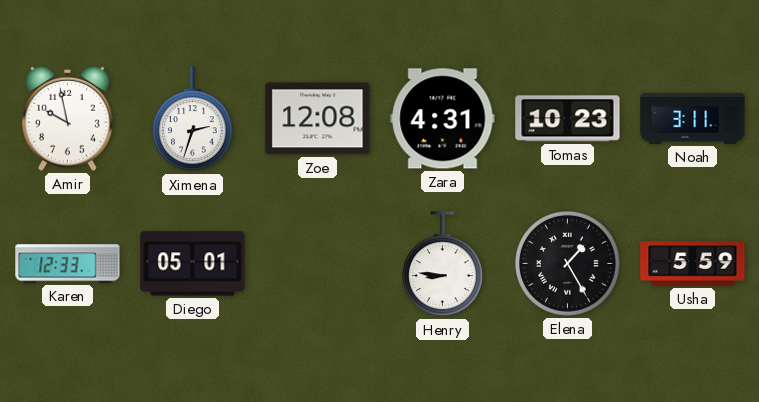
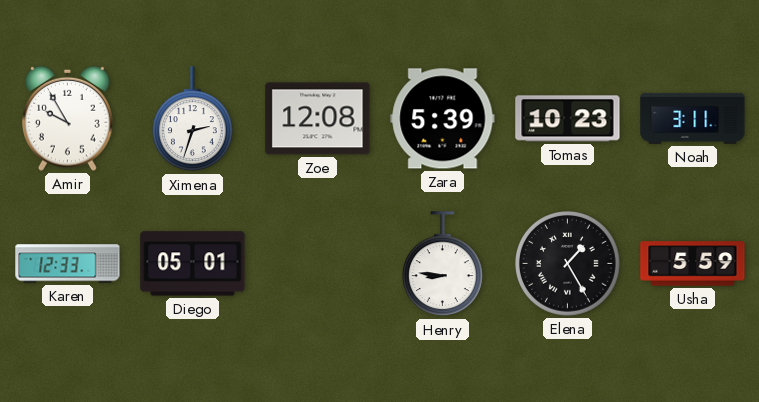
Amir: 9:58 -> 9:55 (68, 118)
Zara: 4:31 -> 5:39 (443, 119)
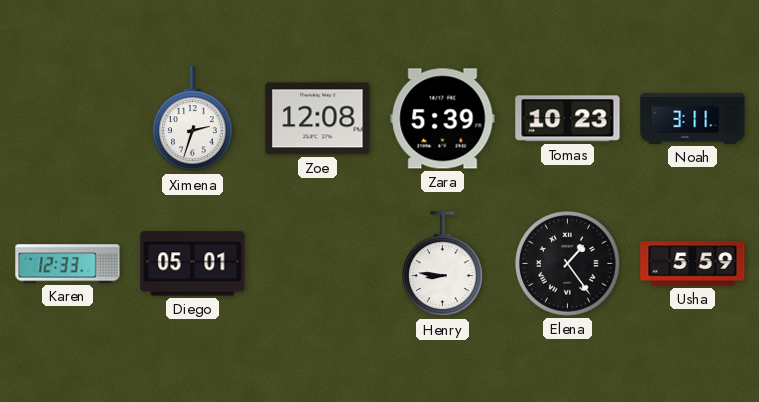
Amir: 9:55 -> none (68, 118)
Elena: 1:25 -> 1:24 (568, 264)
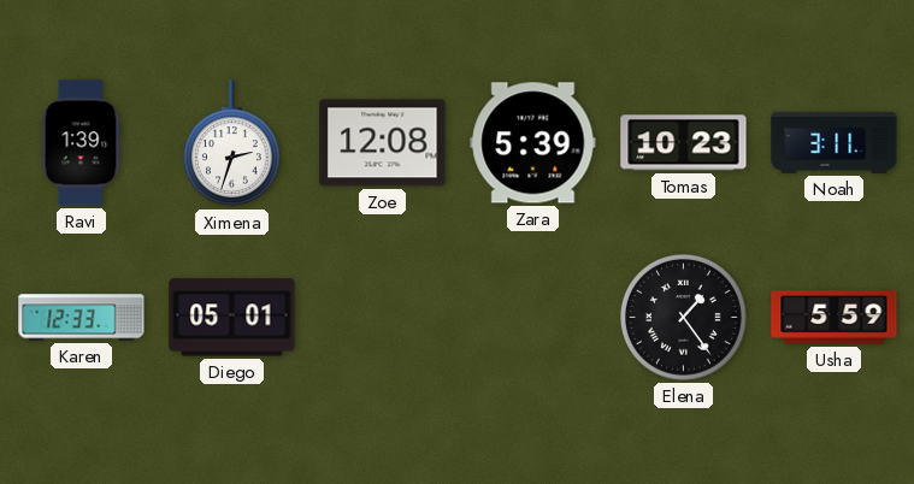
Ravi: none -> 1:39 (81, 143)
Henry: 8:46 -> none (442, 264)
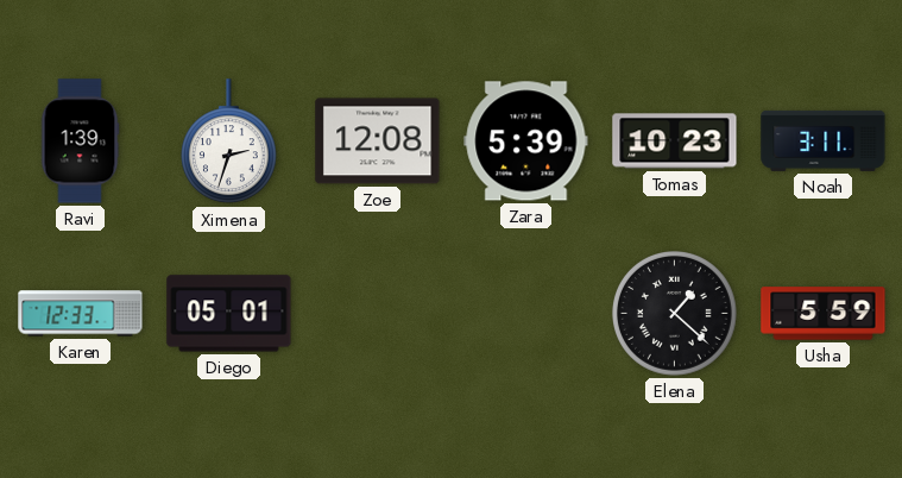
Elena: 1:24 -> 1:22 (675, 314)
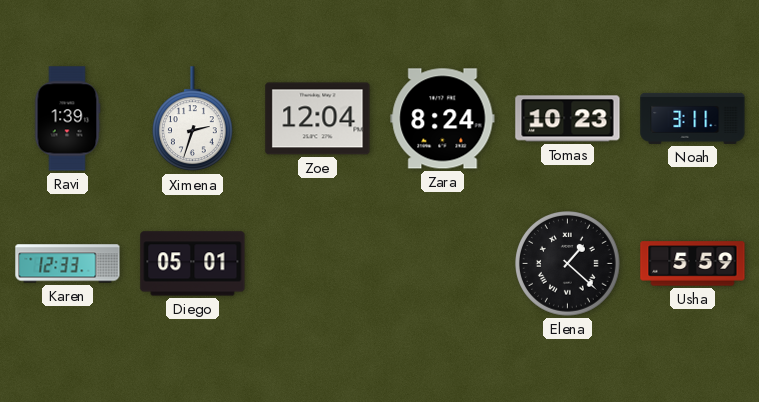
Zoe: 12:08 -> 12:04 (318, 119)
Zara: 5:39 -> 8:24 (443, 119)
